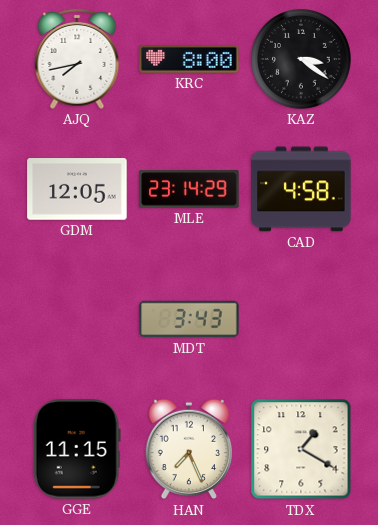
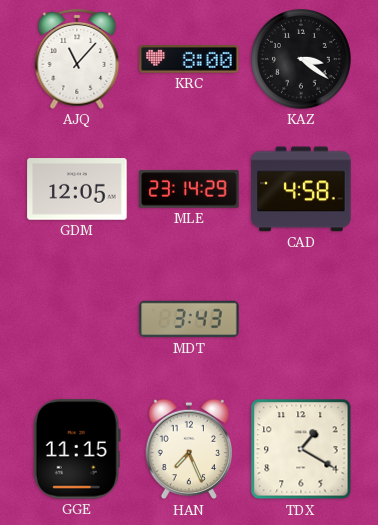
AJQ: 7:43 -> 11:07 (77, 59)
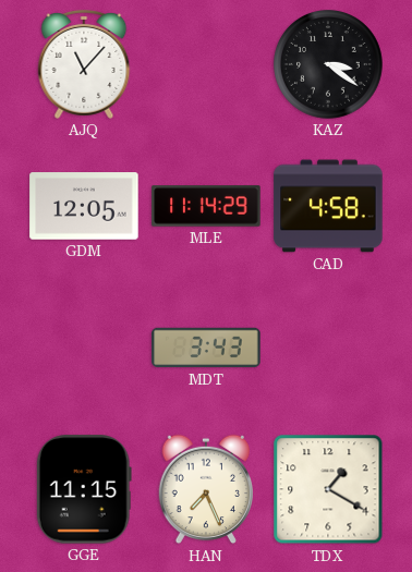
KRC: 8:00 -> none (189, 60)
MLE: 23:14 -> 11:14 (206, 206)
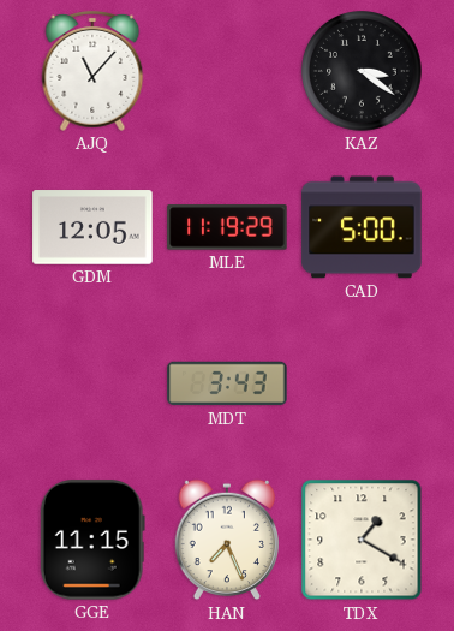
MLE: 11:14 -> 11:19 (227, 227)
CAD: 4:58 -> 5:00 (362, 227)
